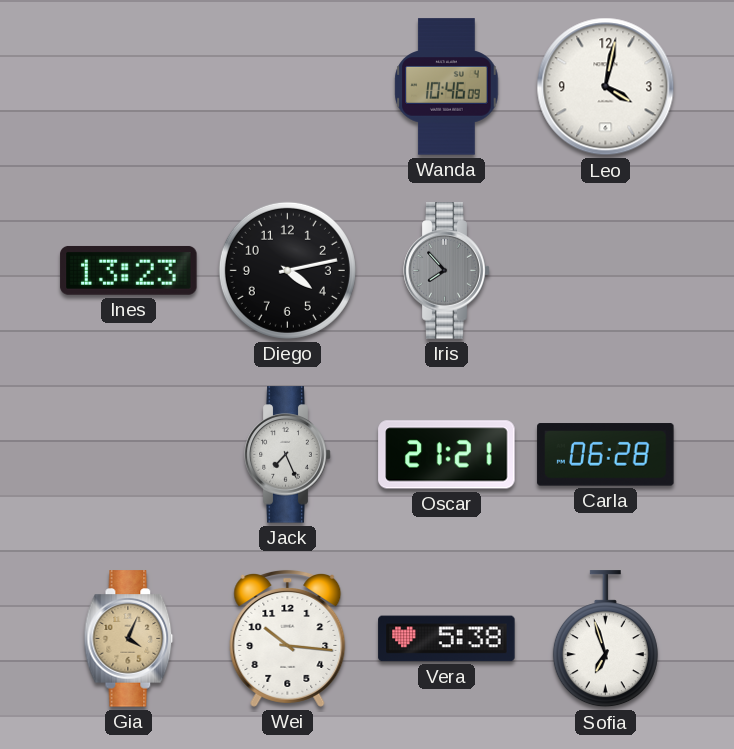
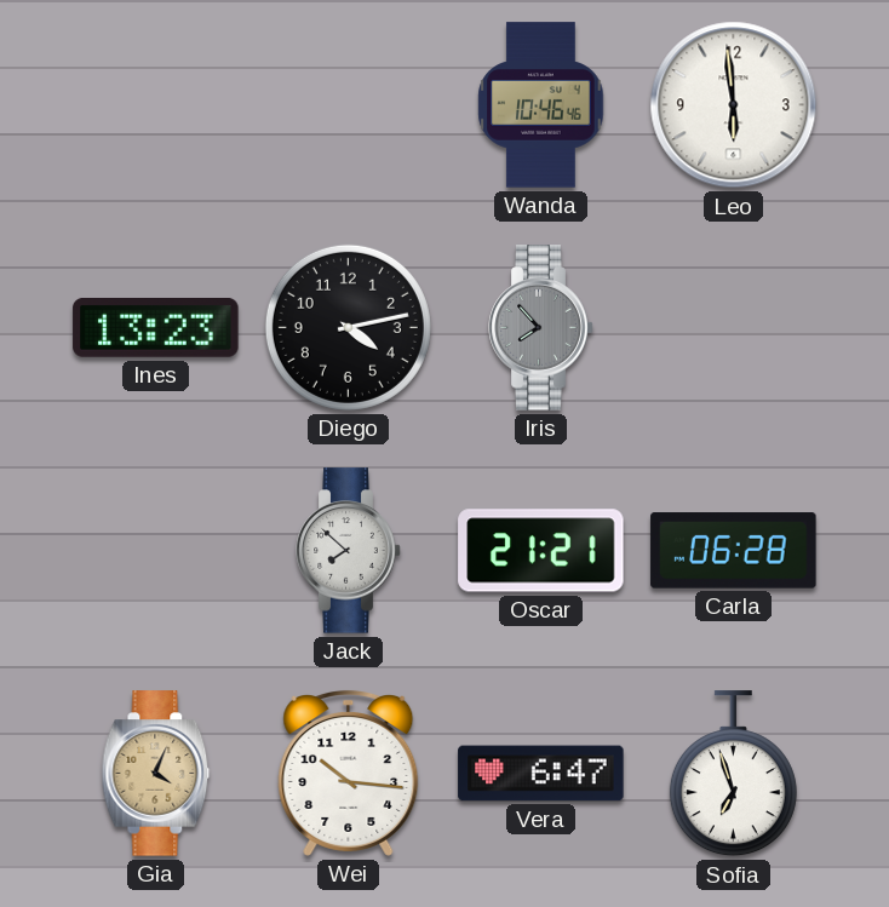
Wanda: 10:46:09 -> 10:46:46 (541, 105)
Leo: 4:02 -> 5:59 (734, 105)
Jack: 7:26 -> 7:52 (349, 551)
Vera: 5:38 -> 6:47 (541, 774)
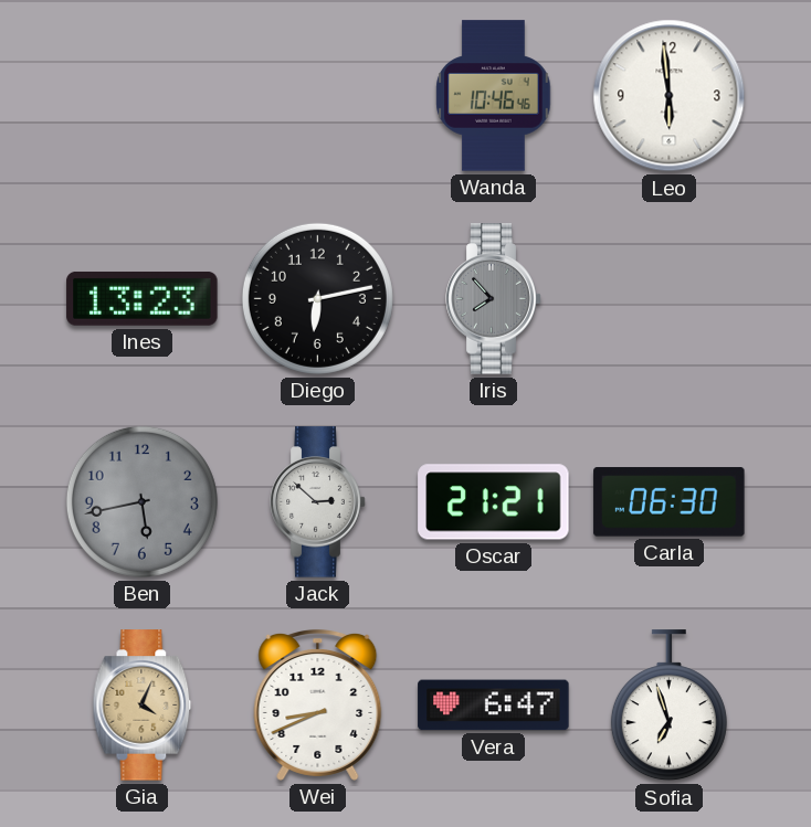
Diego: 4:13 -> 6:13 (317, 298)
Ben: none -> 5:43 (141, 501)
Jack: 7:52 -> 2:52 (318, 502)
Carla: 06:28 -> 06:30 (670, 502)
Wei: 10:16 -> 8:41 (318, 704)
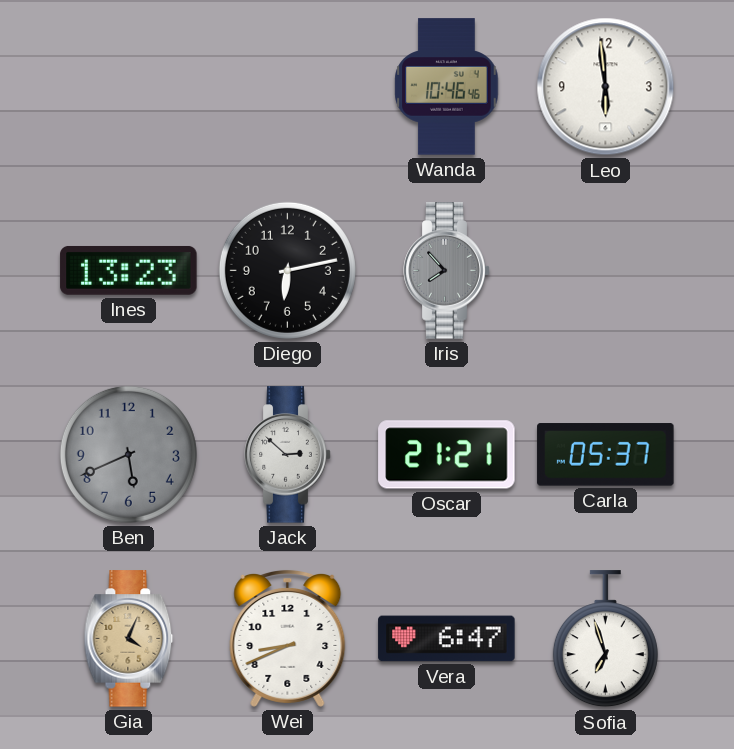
Ben: 5:43 -> 5:41 (128, 454)
Carla: 06:30 -> 05:37 (606, 455)
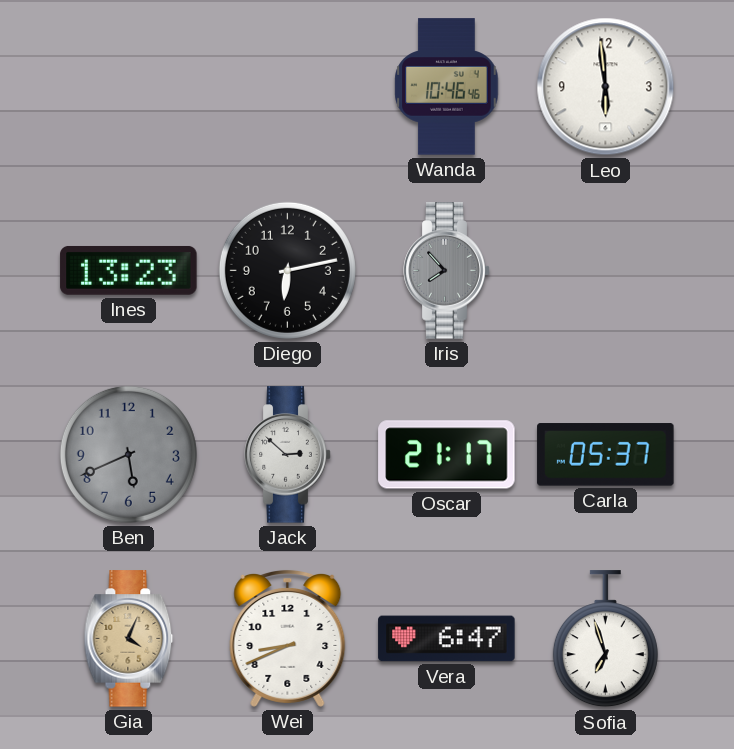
Oscar: 21:21 -> 21:17 (447, 455)
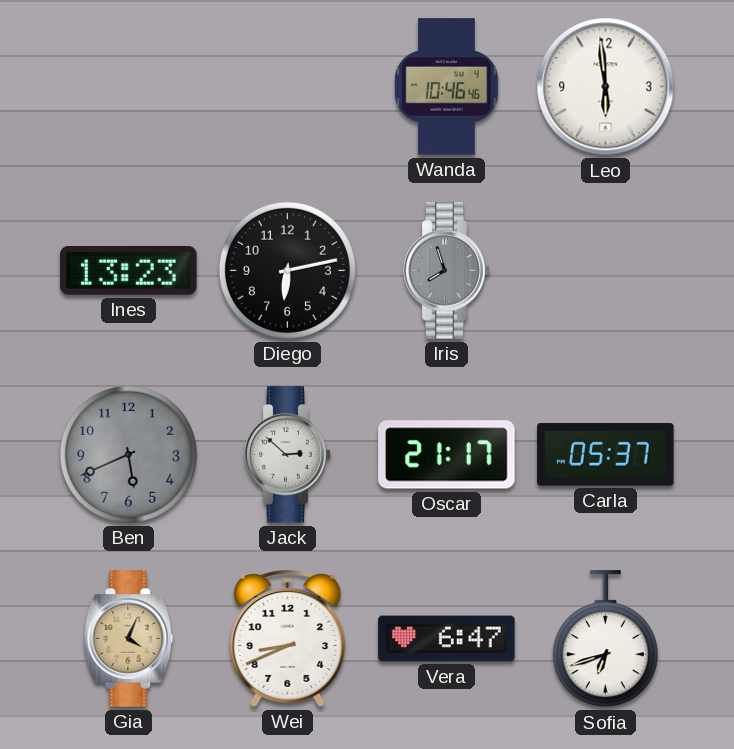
Iris: 7:53 -> 7:57 (447, 271)
Sofia: 6:57 -> 6:42 (605, 639)
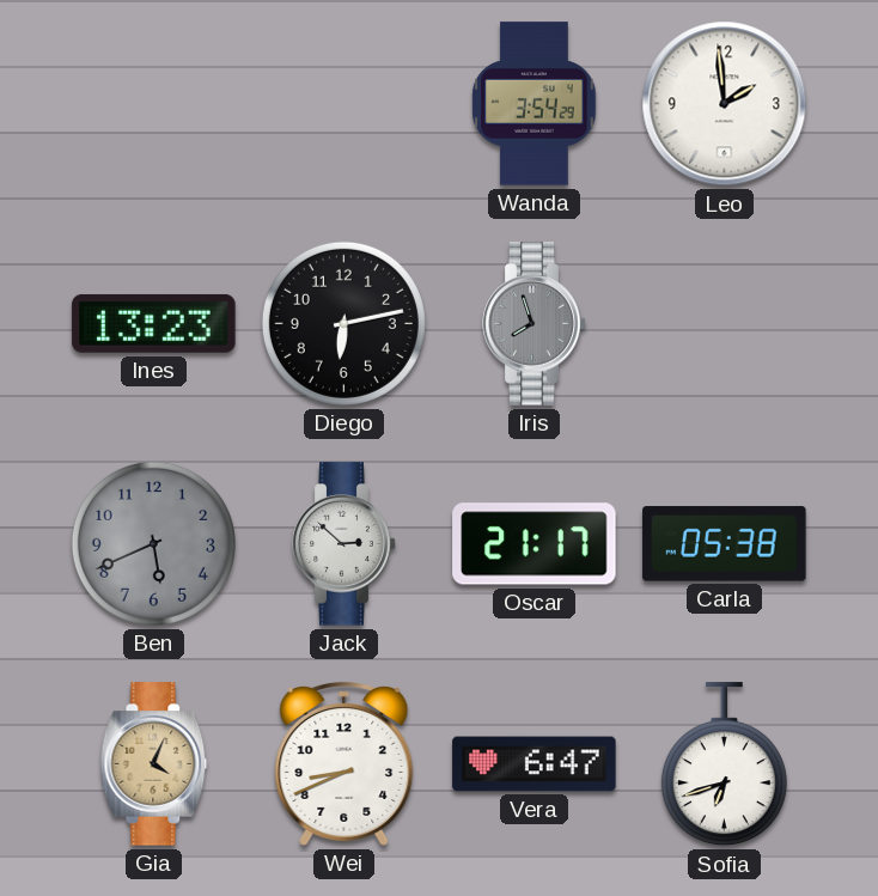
Wanda: 10:46 -> 3:54 (535, 104)
Leo: 5:59 -> 1:59 (725, 104)
Carla: 05:37 -> 05:38 (725, 544)
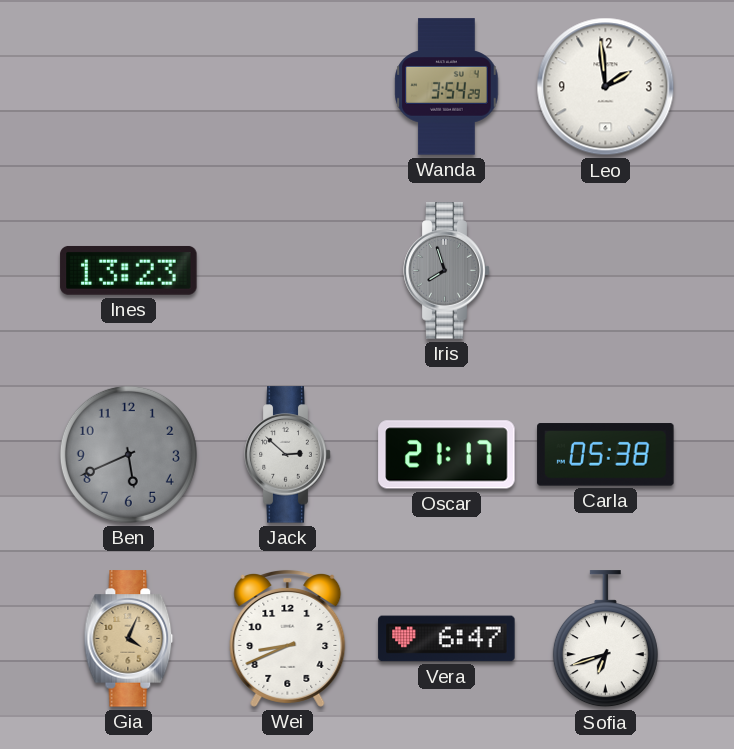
Diego: 6:13 -> none (343, 323)
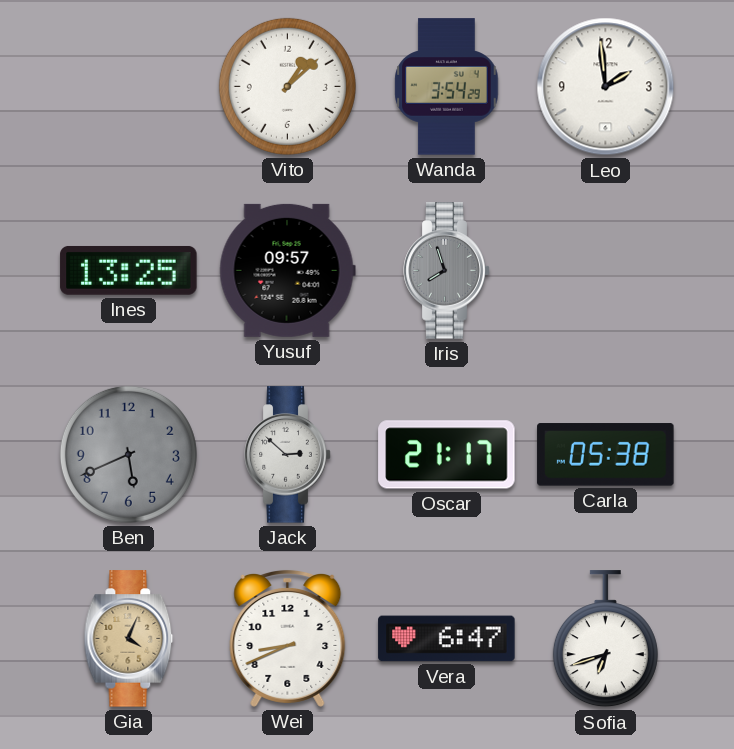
Vito: none -> 1:08 (287, 86)
Ines: 13:23 -> 13:25 (129, 270)
Yusuf: none -> 09:57 (287, 270)
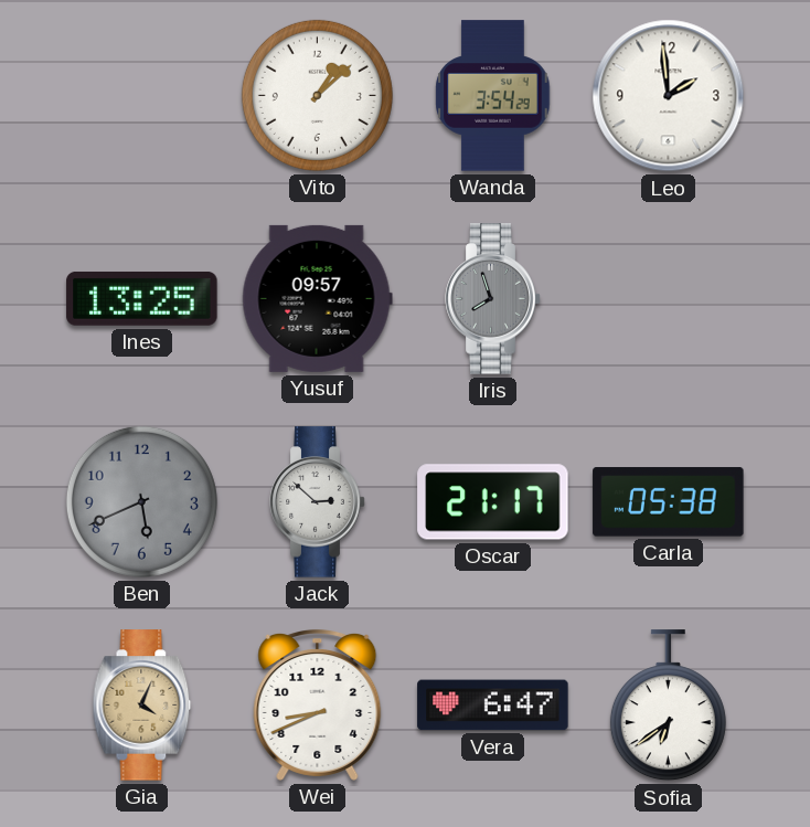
Sofia: 6:42 -> 6:39 (668, 706)
